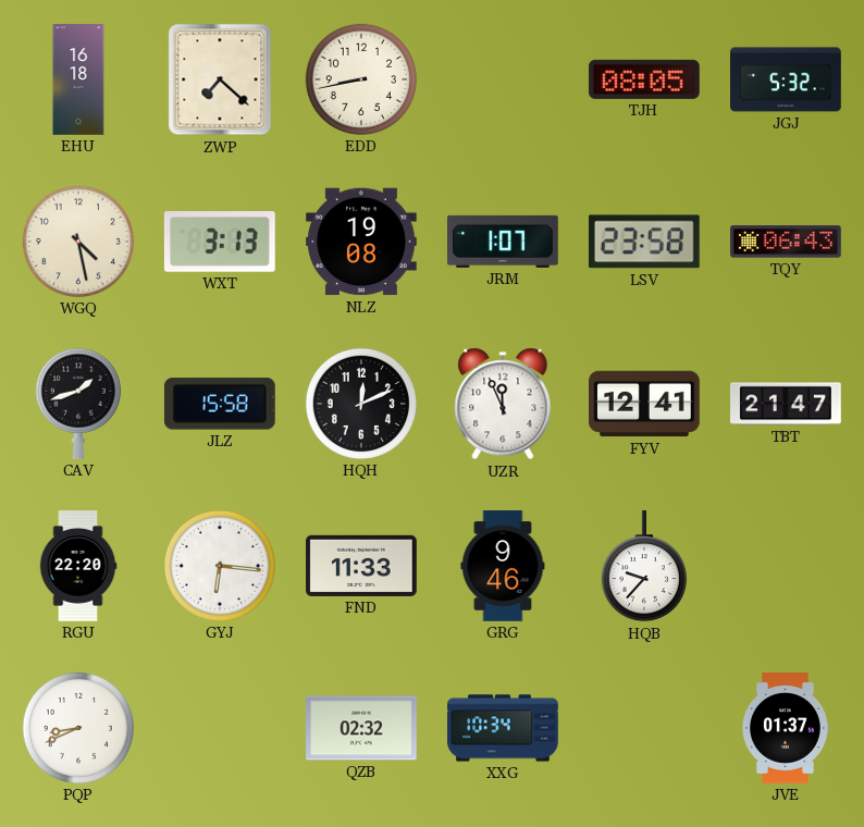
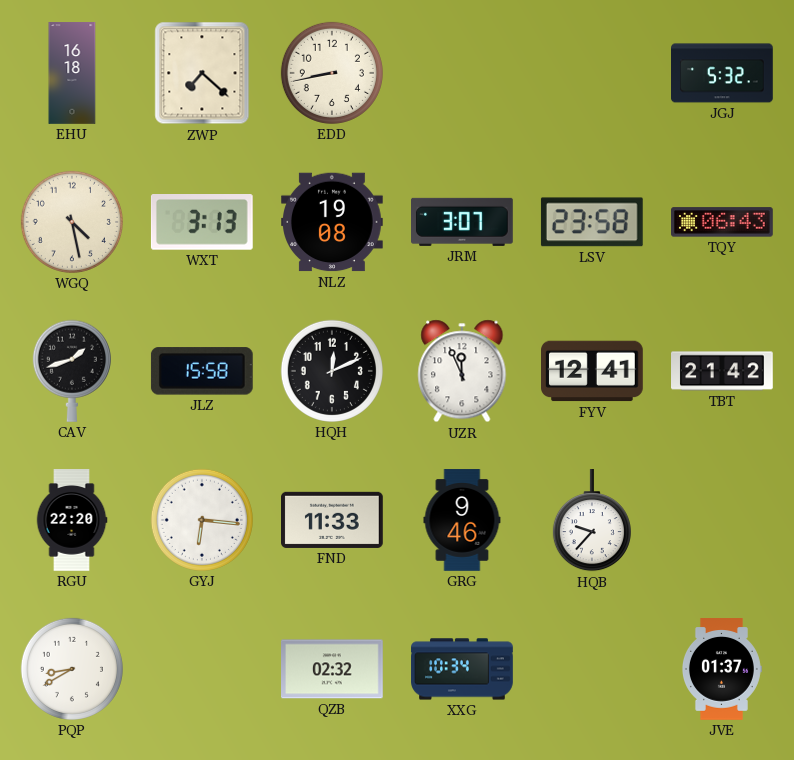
TJH: 08:05 -> none (645, 79)
JRM: 1:07 -> 3:07 (463, 222)
TBT: 21:47 -> 21:42 (723, 371)
PQP: 8:41 -> 8:40 (72, 669)
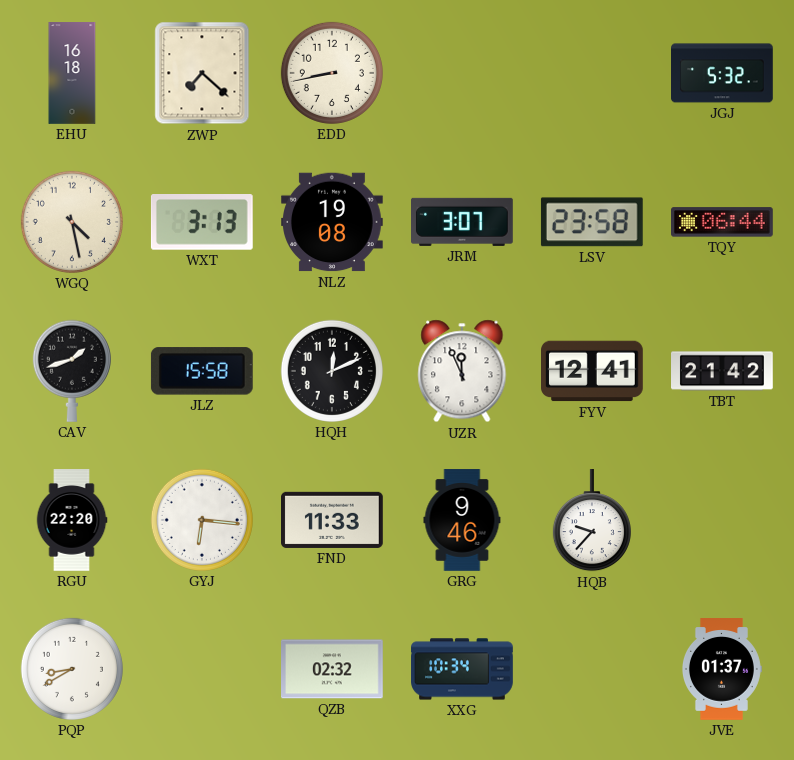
TQY: 06:43 -> 06:44 (723, 222)
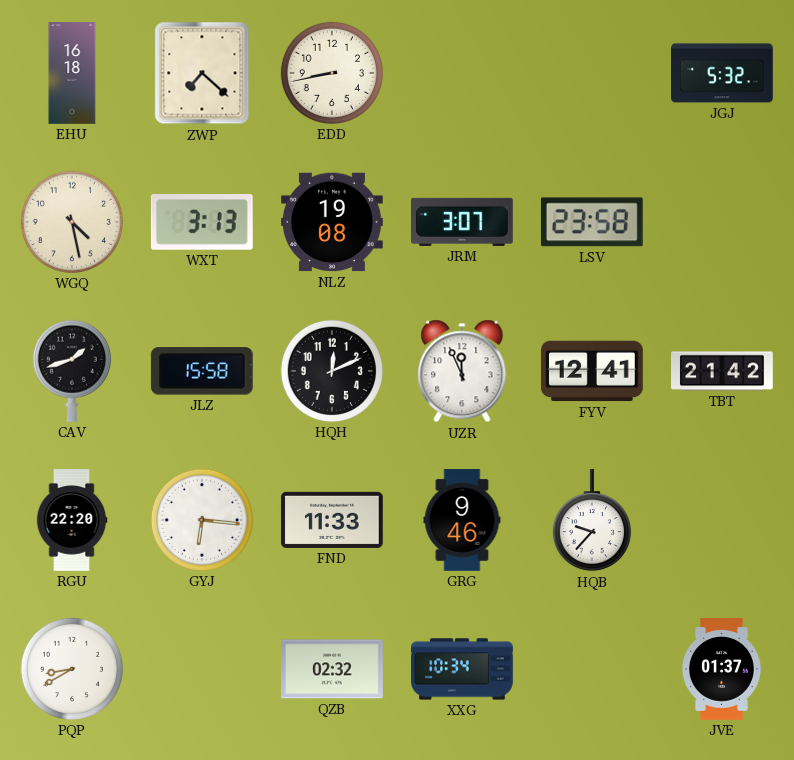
TQY: 06:44 -> none (723, 222)
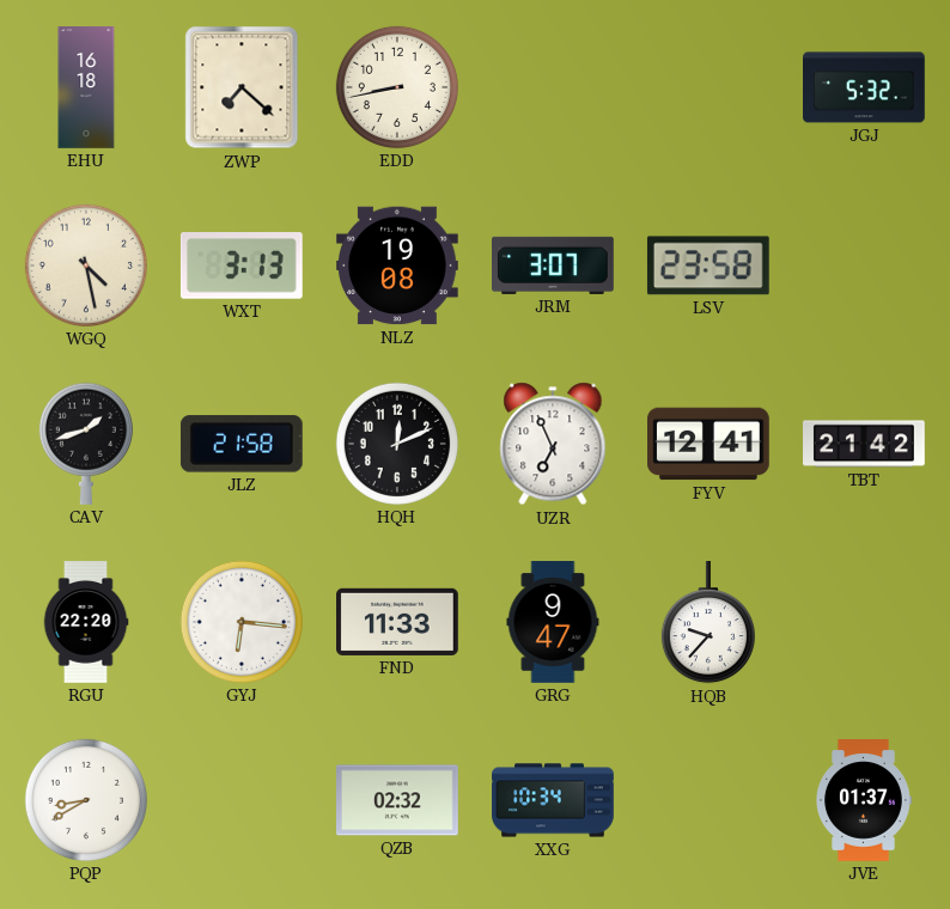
JLZ: 15:58 -> 21:58 (242, 444)
UZR: 11:56 -> 6:56 (553, 444)
GRG: 9:46 -> 9:47 (553, 622)
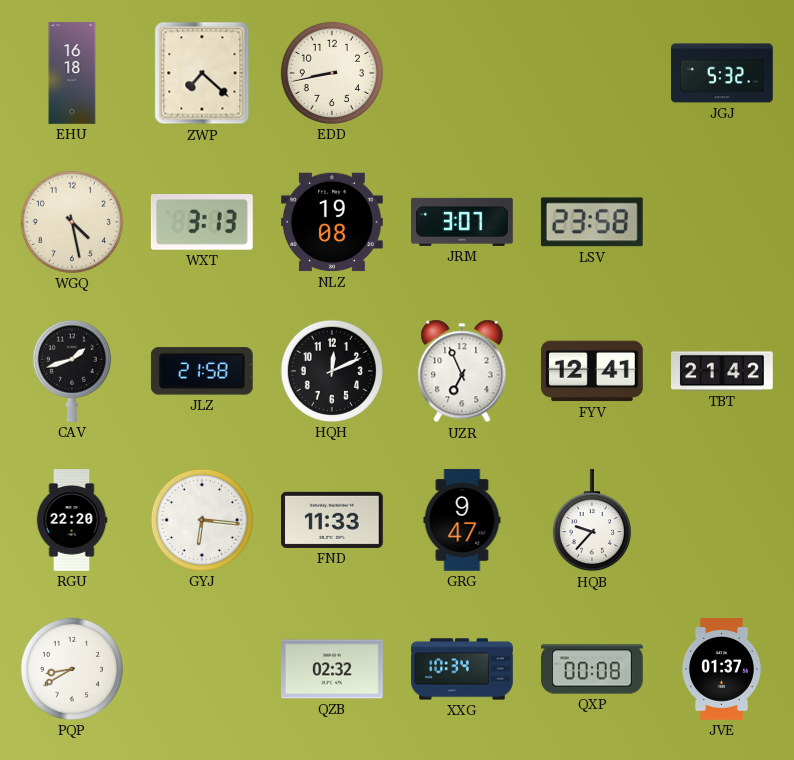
QXP: none -> 00:08 (592, 669)
